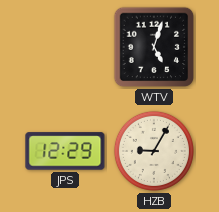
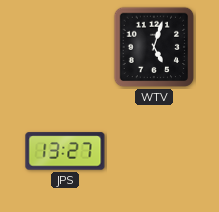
JPS: 12:29 -> 13:27 (65, 151)
HZB: 9:05 -> none (154, 151)
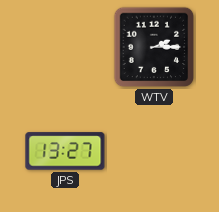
WTV: 5:03 -> 2:15 (154, 47)
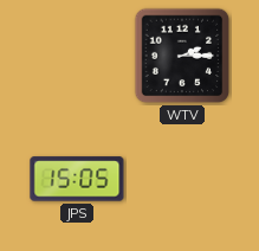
JPS: 13:27 -> 15:05 (77, 179)
